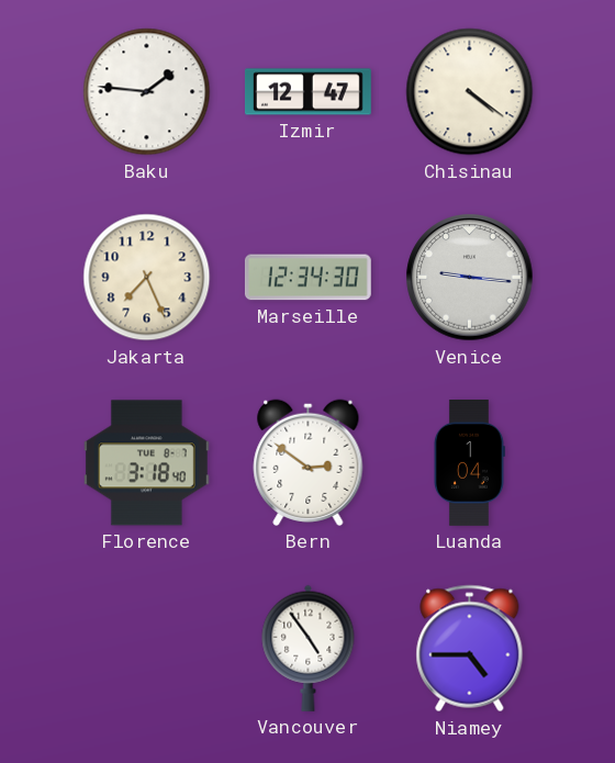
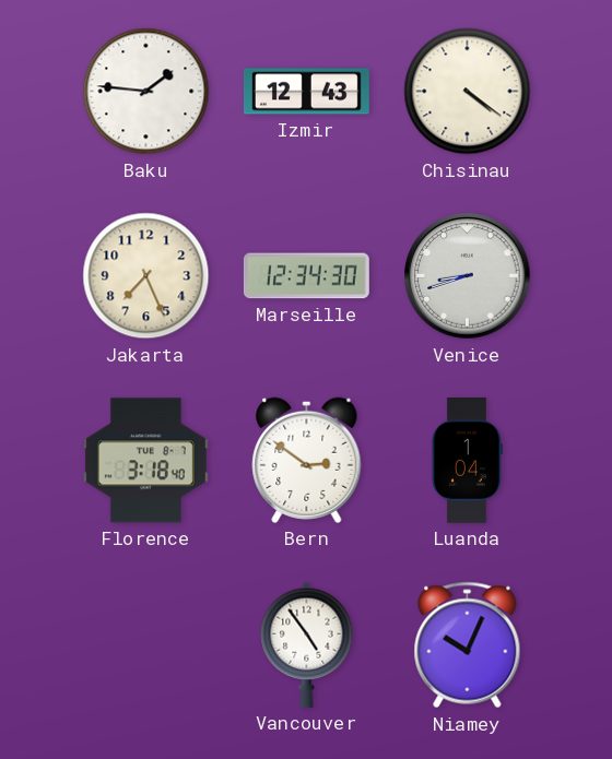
Izmir: 12:47 -> 12:43 (306, 92)
Venice: 9:16 -> 8:42 (468, 276)
Niamey: 4:45 -> 10:04 (468, 645)
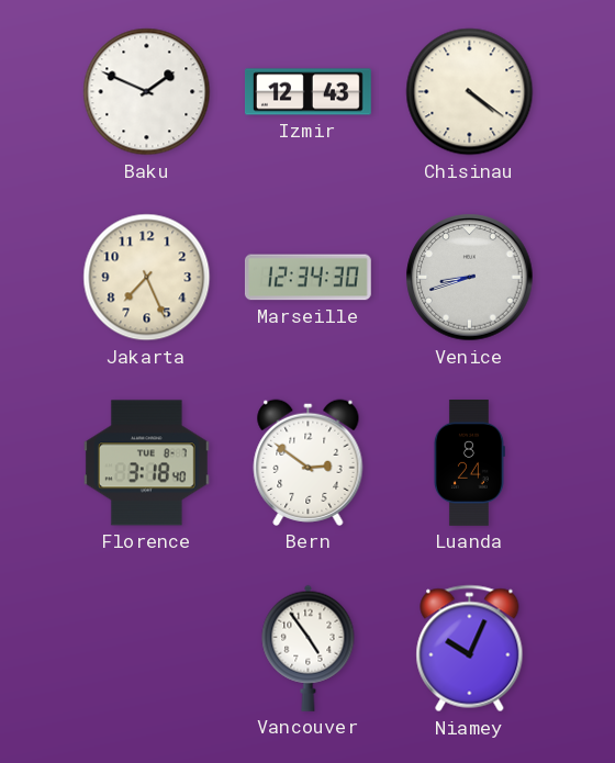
Baku: 1:46 -> 1:49 (147, 92)
Luanda: 1:04 -> 8:24 (469, 463)
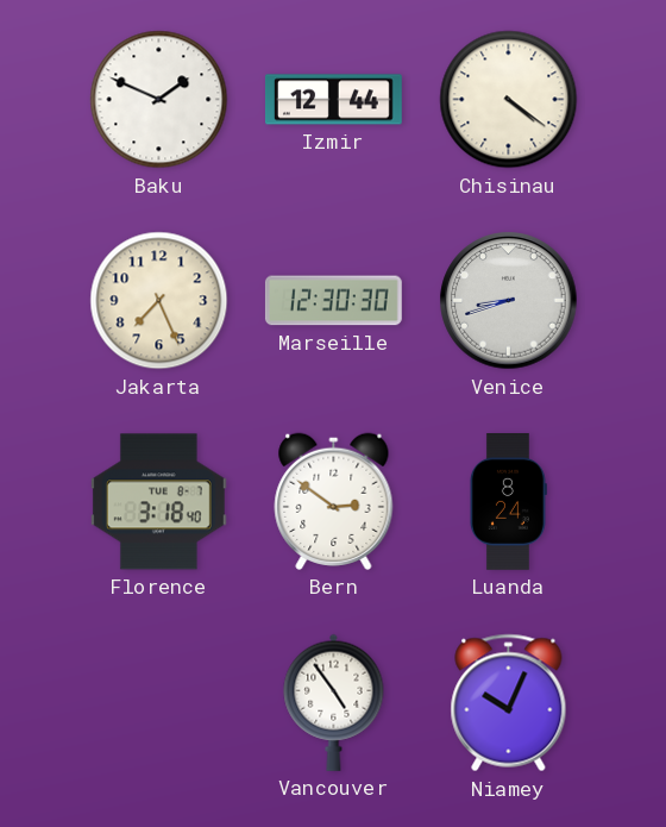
Izmir: 12:43 -> 12:44 (333, 100)
Marseille: 12:34 -> 12:30 (333, 301)
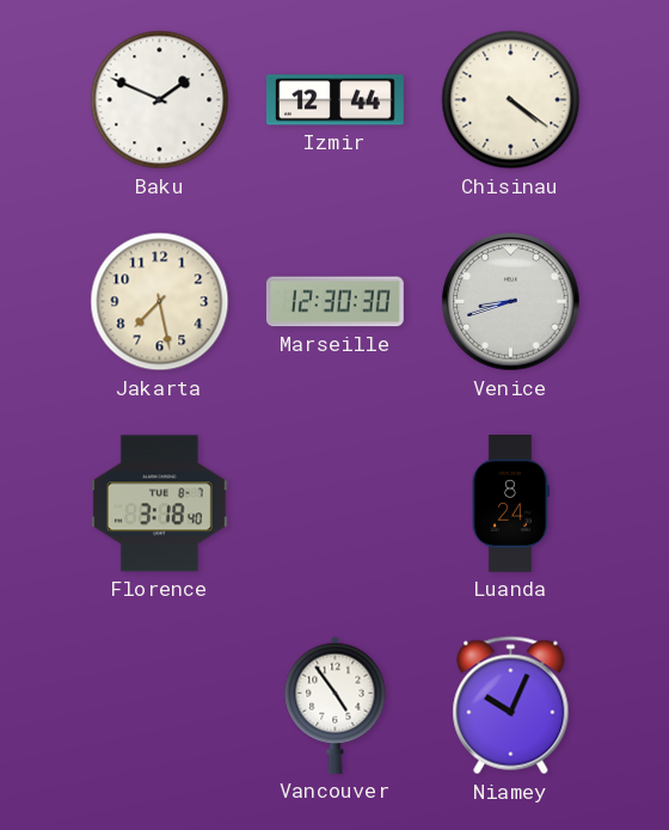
Jakarta: 7:26 -> 7:28 (160, 302)
Bern: 2:51 -> none (334, 501)
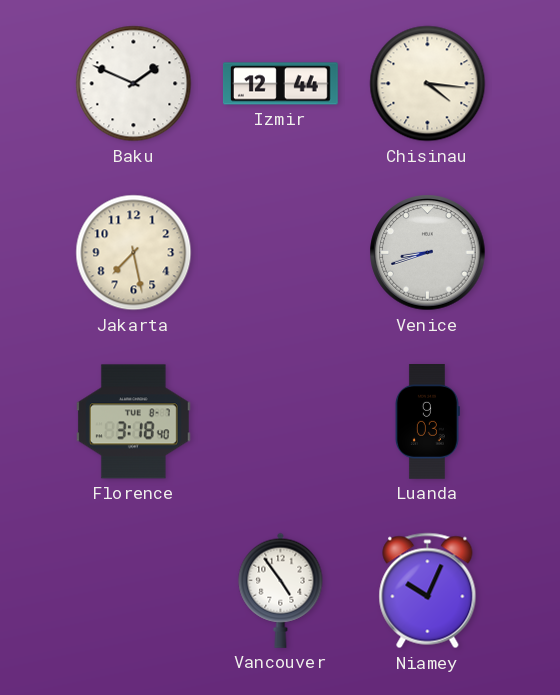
Chisinau: 4:21 -> 4:16 (428, 84)
Marseille: 12:30 -> none (334, 302)
Luanda: 8:24 -> 9:03 (427, 422)
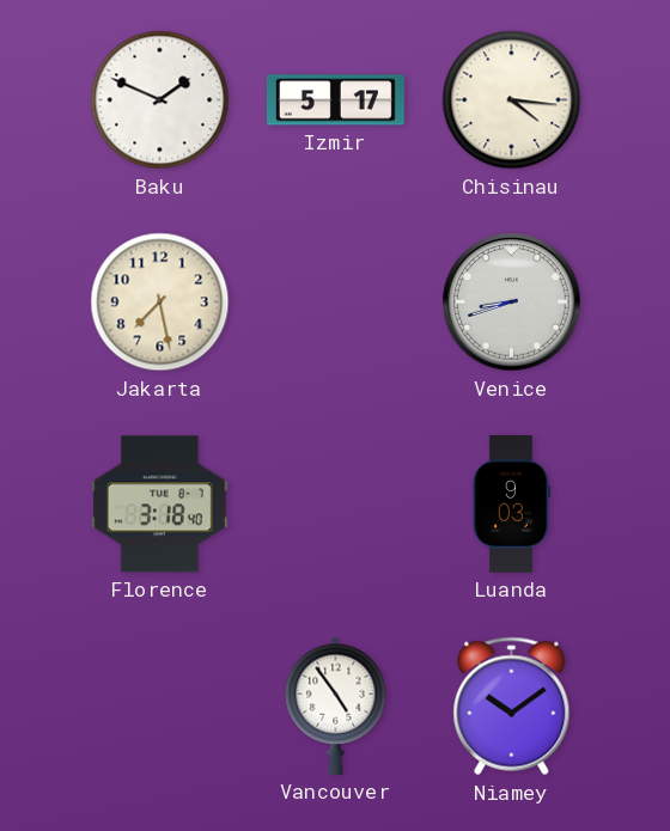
Izmir: 12:44 -> 5:17 (335, 100)
Niamey: 10:04 -> 10:09 (512, 707)
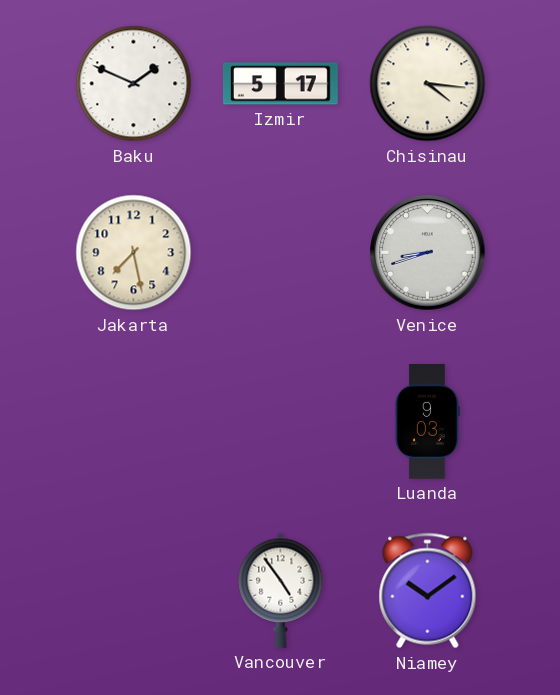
Florence: 3:18 -> none (159, 505)
